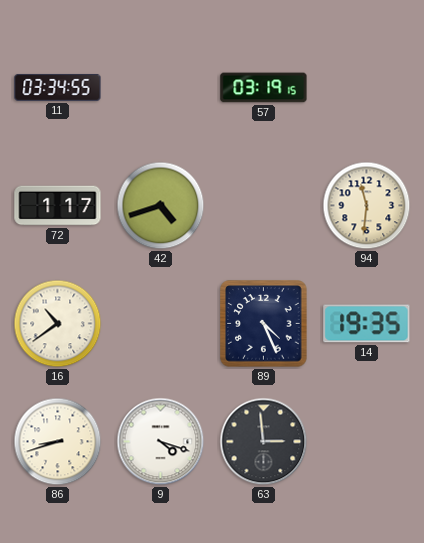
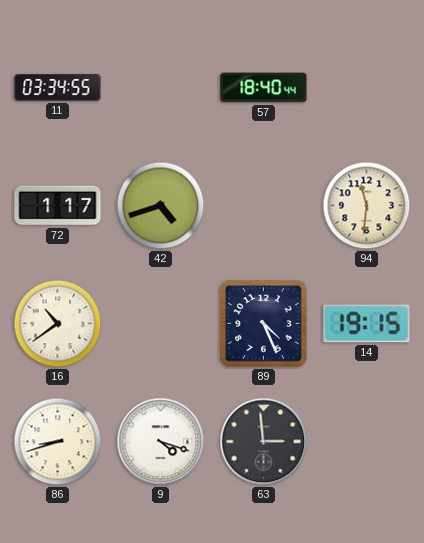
57: 03:19 -> 18:40 (264, 88)
14: 19:35 -> 19:15 (367, 324)
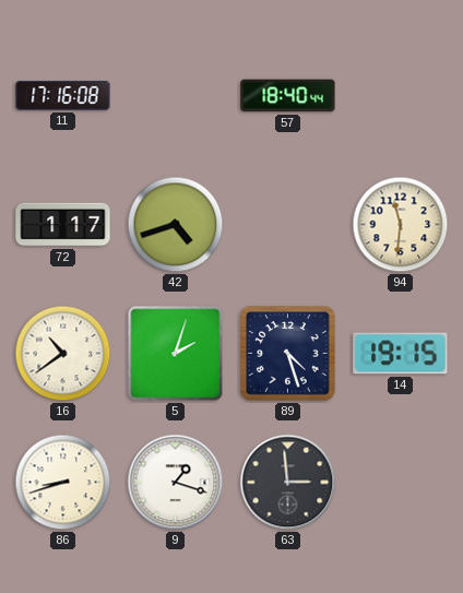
11: 03:34 -> 17:16 (63, 95)
5: none -> 2:03 (176, 354)
89: 4:26 -> 4:27 (288, 354)
9: 4:18 -> 1:18 (176, 483)
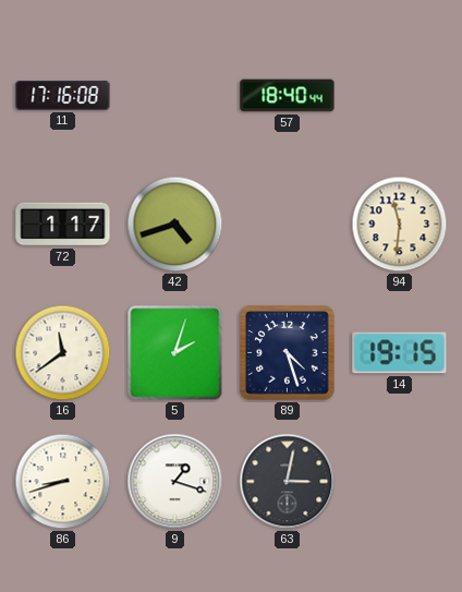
16: 10:39 -> 11:39 (63, 353)
63: 2:59 -> 3:02 (288, 482)
